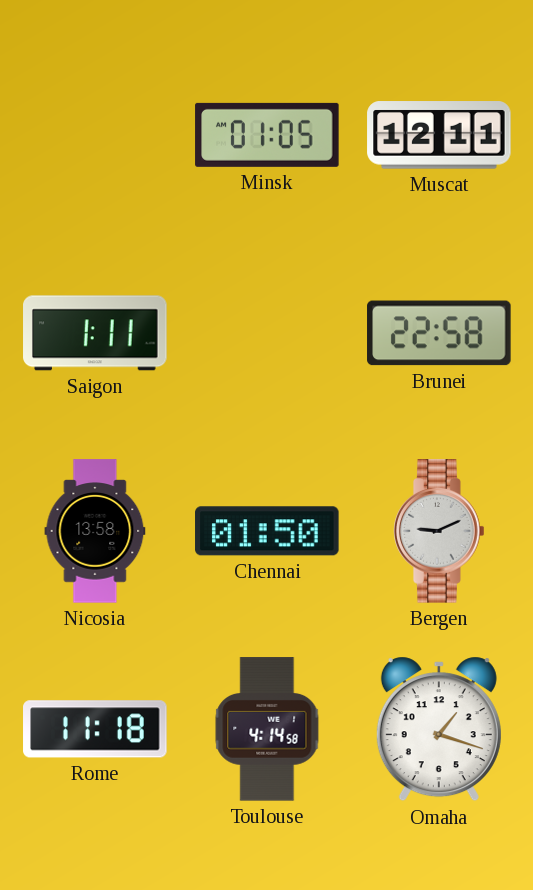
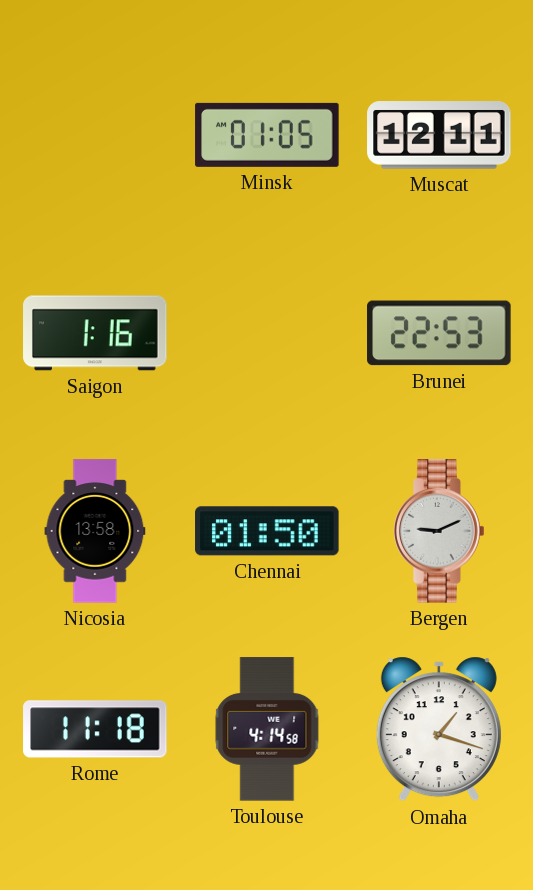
Saigon: 1:11 -> 1:16 (95, 333)
Brunei: 22:58 -> 22:53 (439, 333)
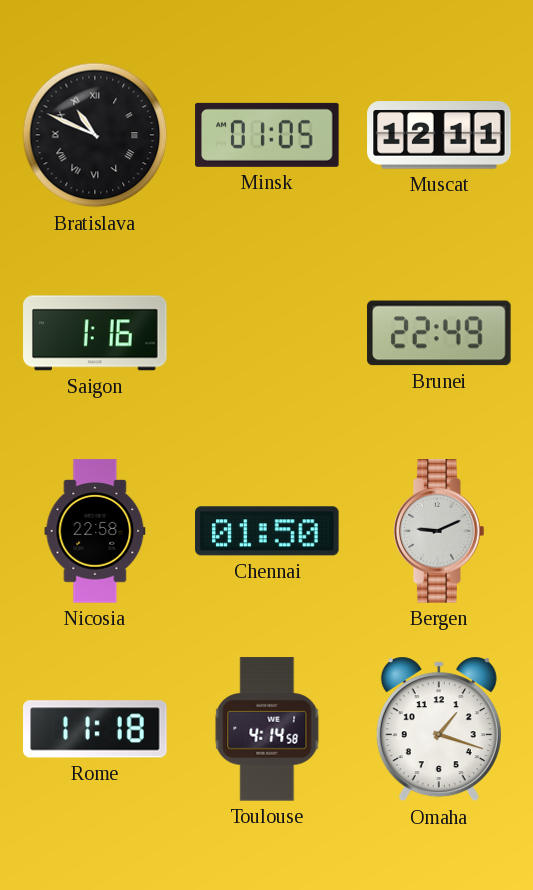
Bratislava: none -> 10:49 (95, 135)
Brunei: 22:53 -> 22:49 (439, 333)
Nicosia: 13:58 -> 22:58 (95, 531)
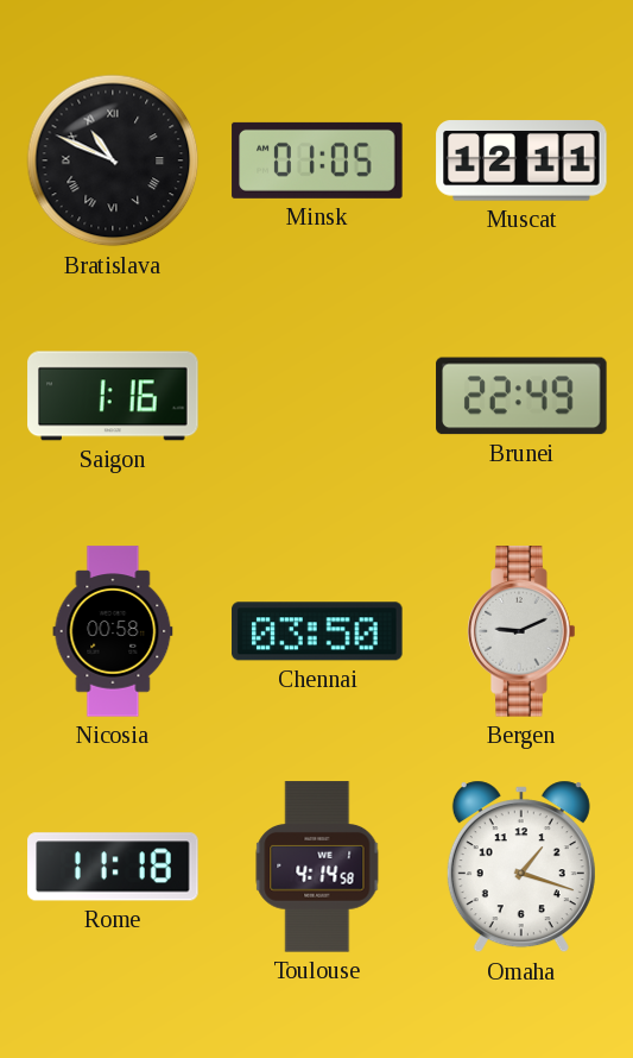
Nicosia: 22:58 -> 00:58 (113, 631)
Chennai: 01:50 -> 03:50 (317, 631)
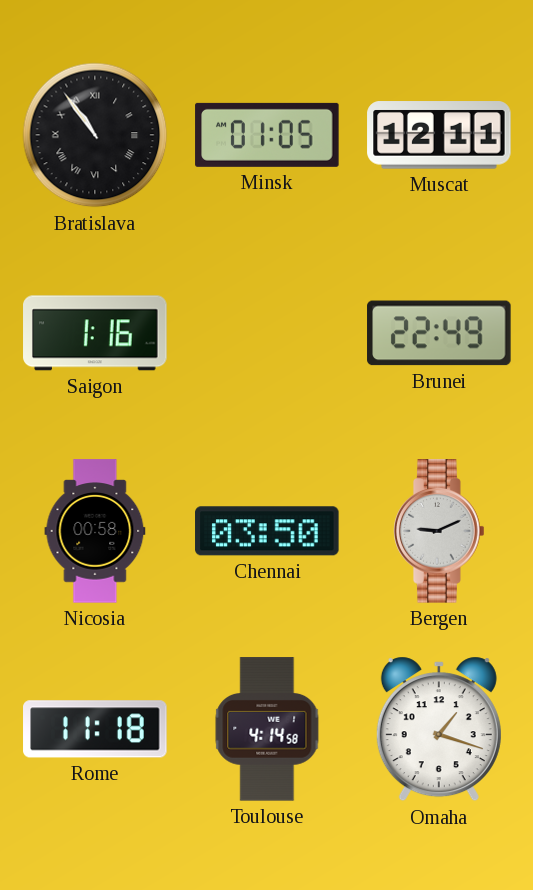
Bratislava: 10:49 -> 10:54 (95, 135)
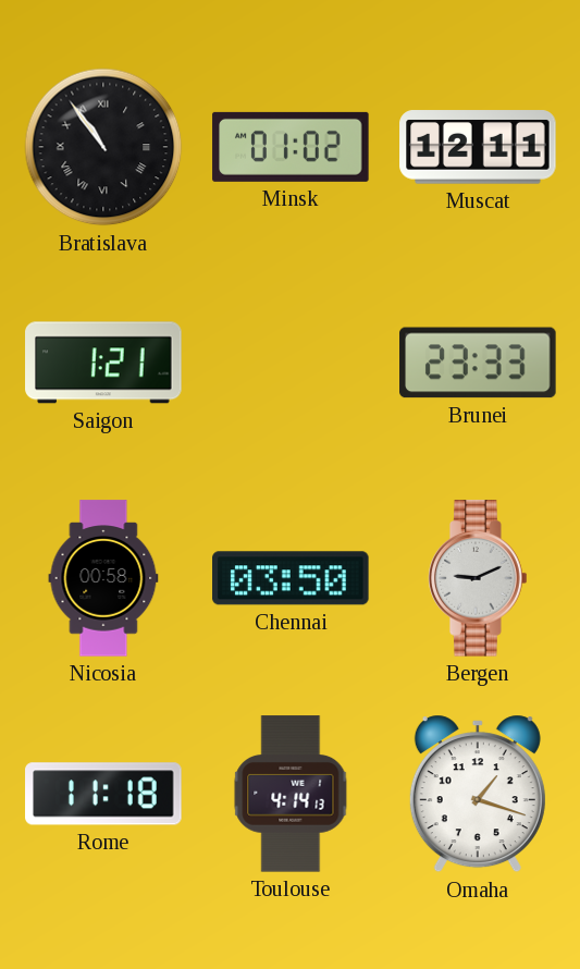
Minsk: 01:05 -> 01:02 (291, 147)
Saigon: 1:16 -> 1:21 (103, 363)
Brunei: 22:49 -> 23:33 (478, 363)
Toulouse: 4:14:58 -> 4:14:13 (291, 794)
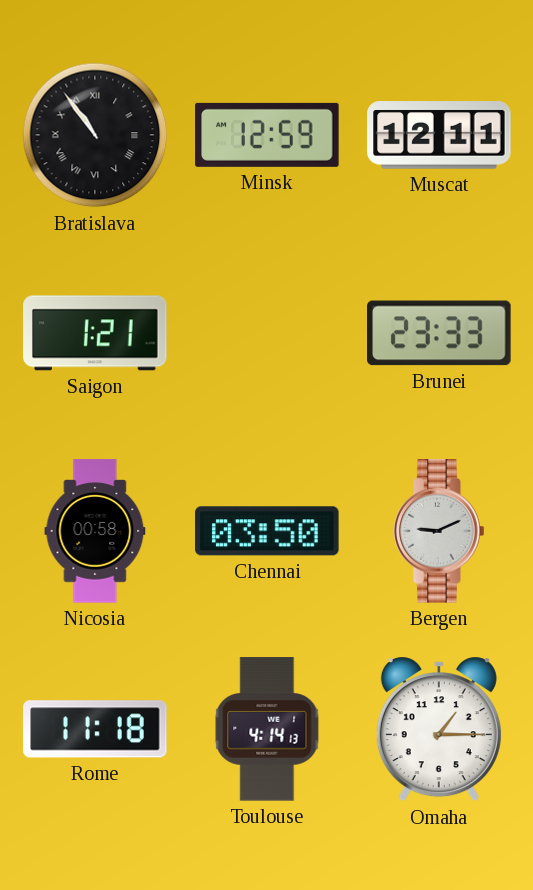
Minsk: 01:02 -> 12:59 (267, 135)
Omaha: 1:18 -> 1:15 (439, 729)
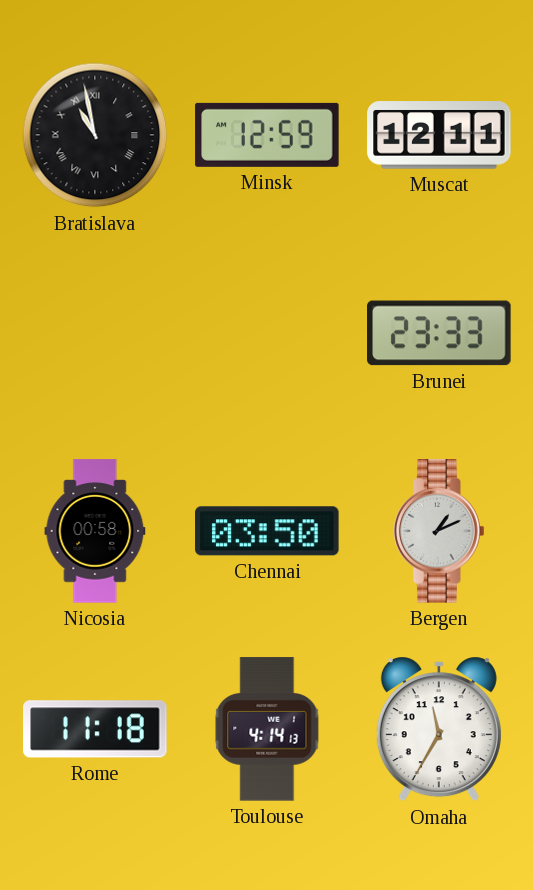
Bratislava: 10:54 -> 10:58 (95, 135)
Saigon: 1:21 -> none (95, 333)
Bergen: 9:11 -> 1:11 (439, 531)
Omaha: 1:15 -> 11:35 (439, 729)
